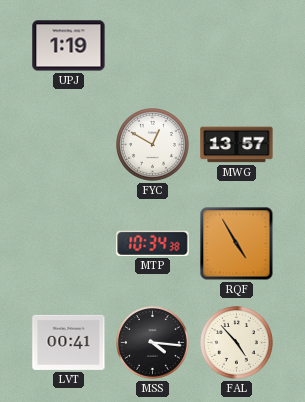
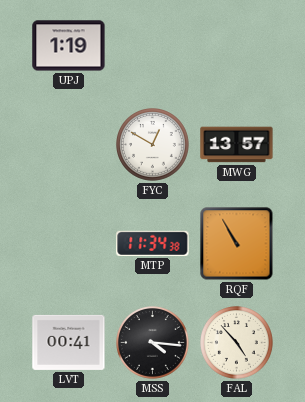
MTP: 10:34 -> 11:34 (153, 243)
RQF: 4:55 -> 10:55 (237, 244)
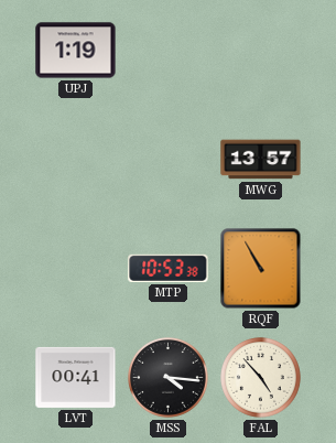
FYC: 12:50 -> none (153, 145)
MTP: 11:34 -> 10:53 (169, 268)
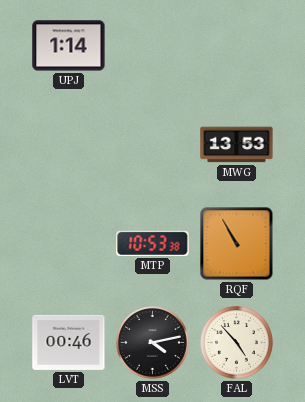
UPJ: 1:19 -> 1:14 (69, 46)
MWG: 13:57 -> 13:53 (237, 145)
LVT: 00:41 -> 00:46 (69, 342)
MSS: 4:16 -> 4:13 (153, 343)
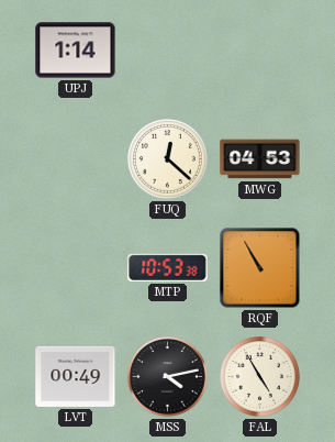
FUQ: none -> 12:22 (168, 159)
MWG: 13:53 -> 04:53 (260, 159)
LVT: 00:46 -> 00:49 (76, 376)
FAL: 4:53 -> 4:55 (260, 377)
